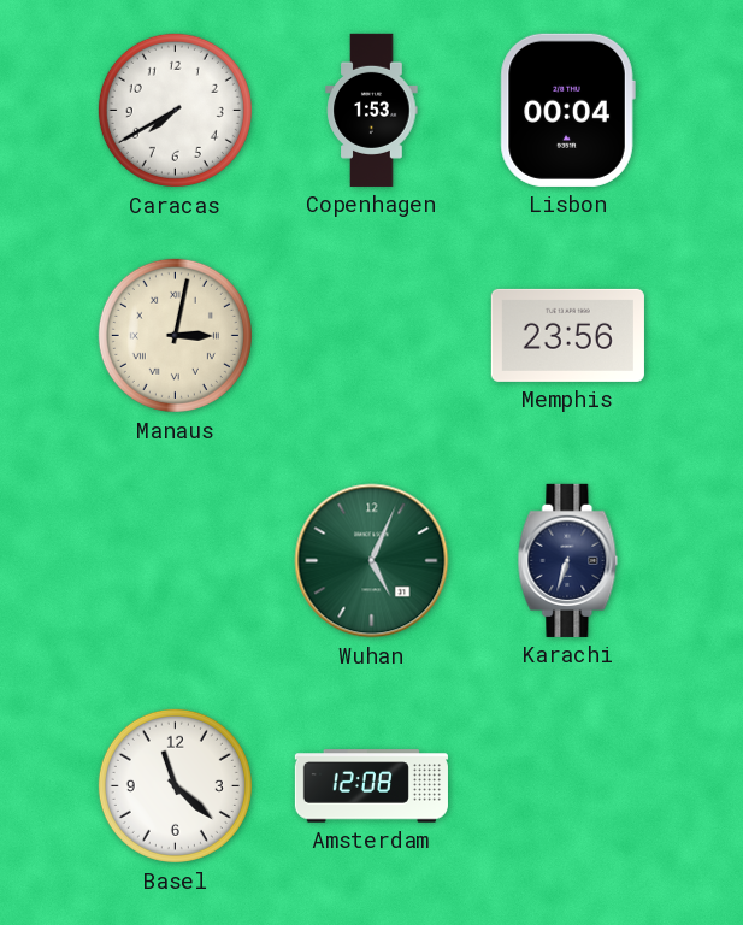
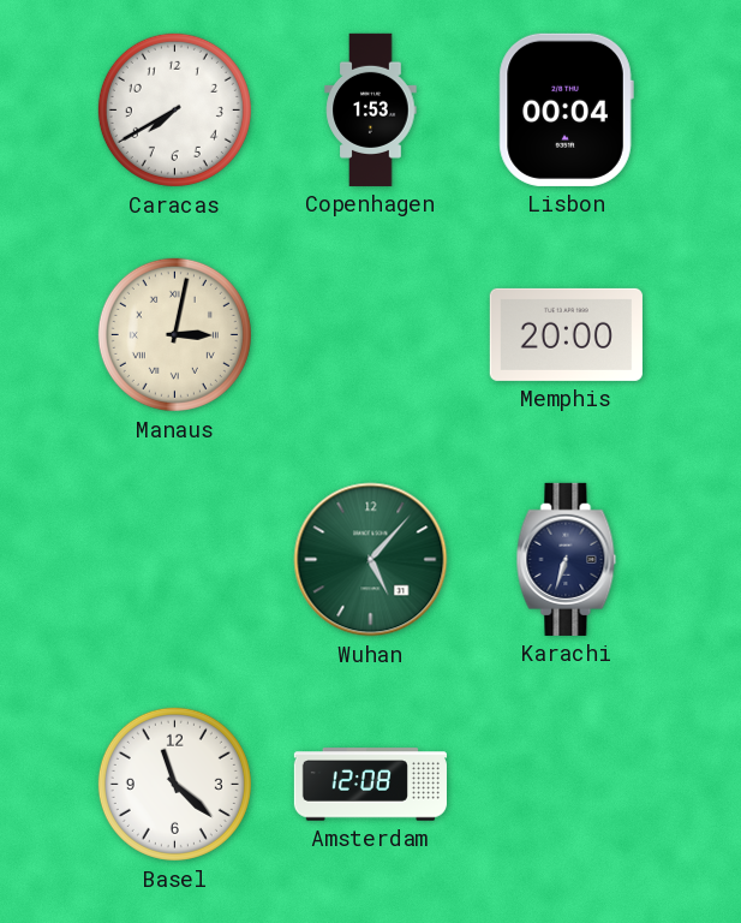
Memphis: 23:56 -> 20:00 (566, 334)
Wuhan: 5:04 -> 5:07 (371, 560)
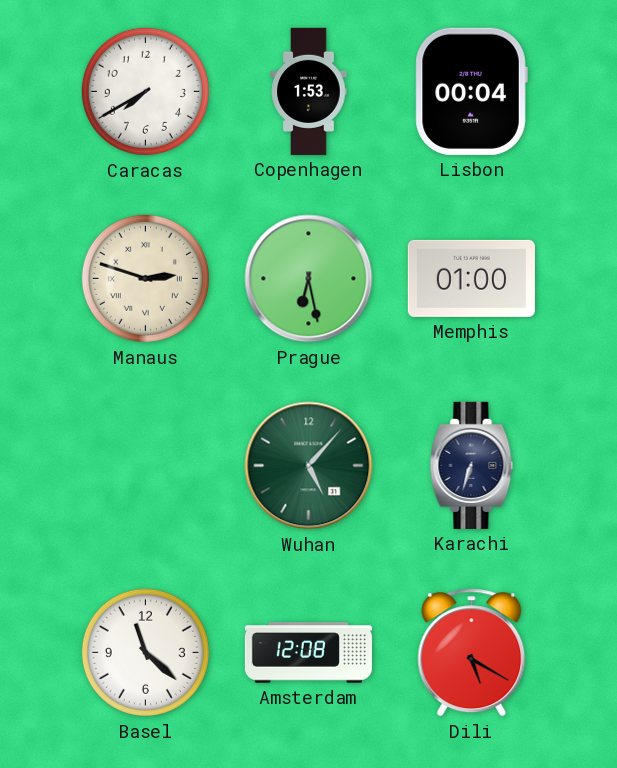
Manaus: 3:02 -> 2:48 (145, 278)
Prague: none -> 6:28 (309, 279)
Memphis: 20:00 -> 01:00 (471, 278)
Dili: none -> 5:20 (472, 653)
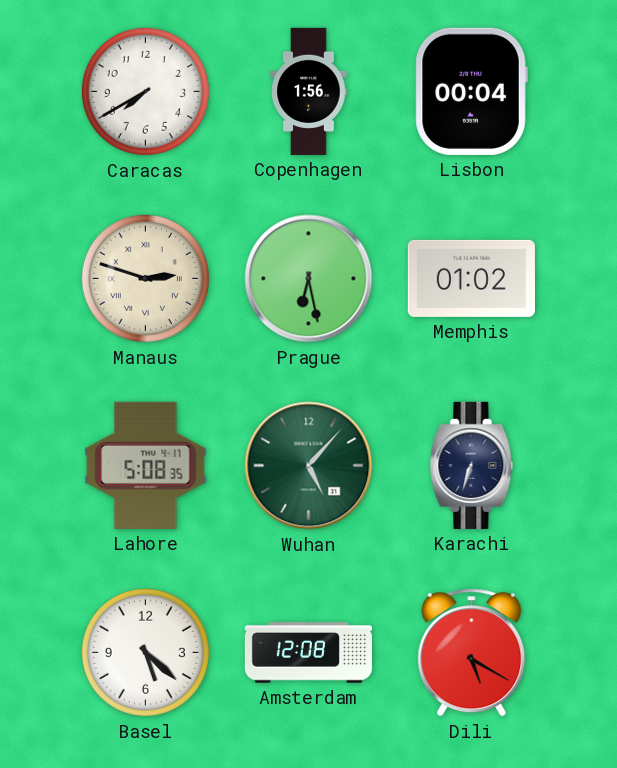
Copenhagen: 1:53 -> 1:56 (309, 91)
Memphis: 01:00 -> 01:02 (471, 278)
Lahore: none -> 5:08 (146, 465)
Basel: 11:22 -> 5:22 (145, 652)
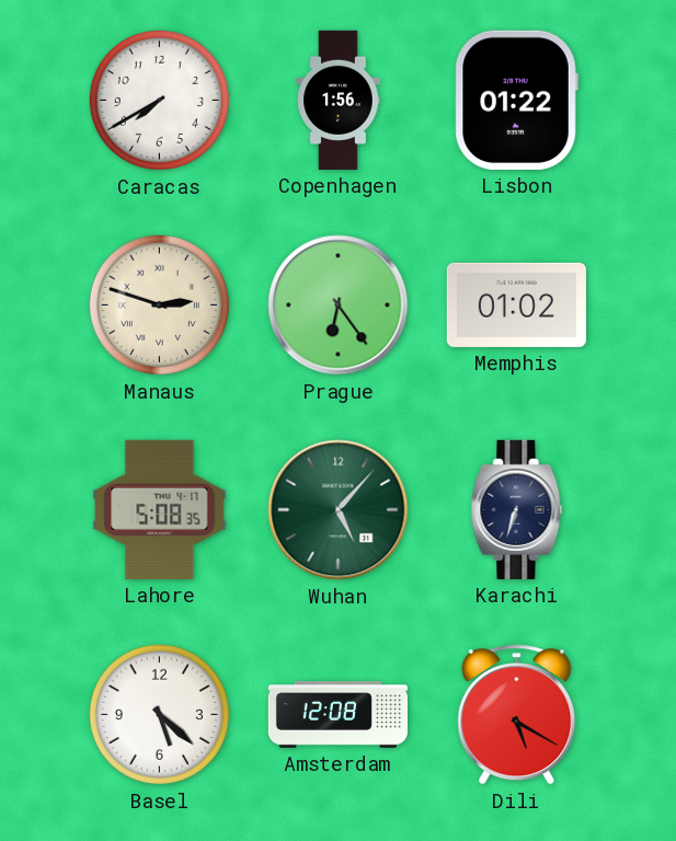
Lisbon: 00:04 -> 01:22 (516, 100)
Prague: 6:28 -> 6:24 (339, 306)
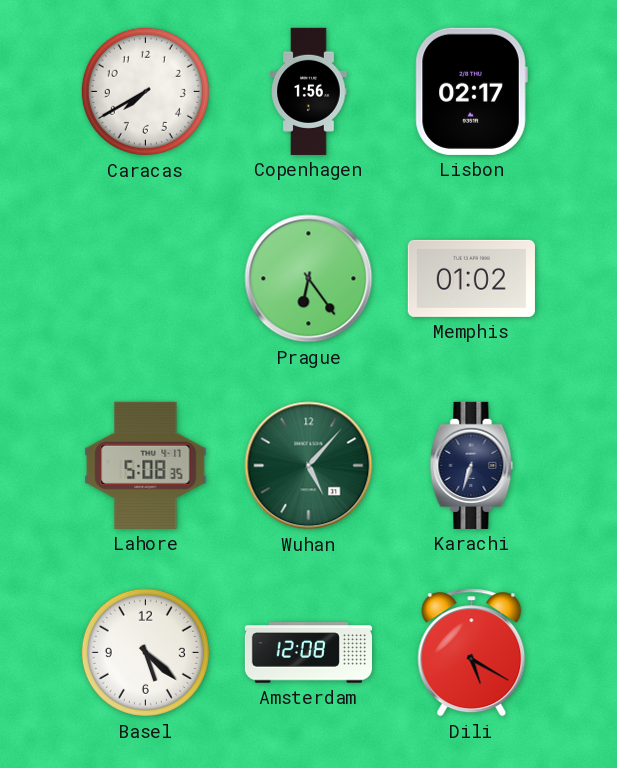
Lisbon: 01:22 -> 02:17 (471, 91)
Manaus: 2:48 -> none (159, 304)
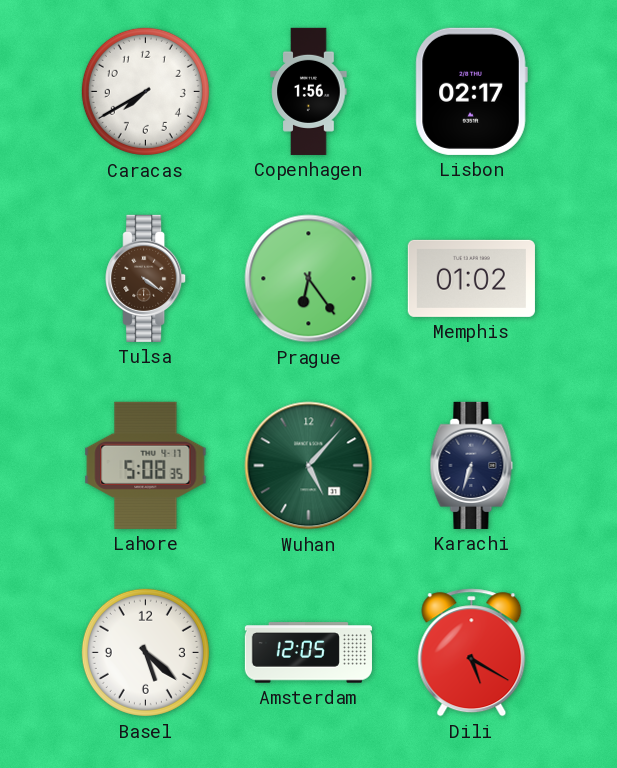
Tulsa: none -> 4:21 (146, 278)
Amsterdam: 12:08 -> 12:05 (308, 653)
